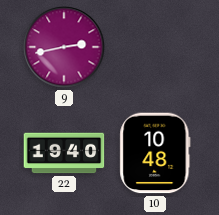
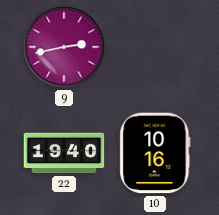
10: 10:48 -> 10:16 (155, 153)
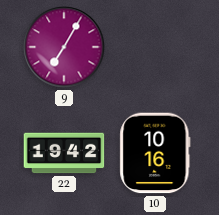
9: 2:43 -> 7:05 (64, 47)
22: 19:40 -> 19:42 (64, 153)
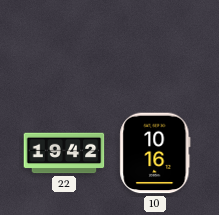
9: 7:05 -> none (64, 47)
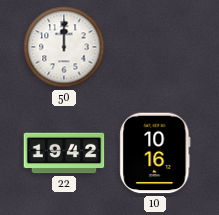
50: none -> 12:00 (64, 47)
